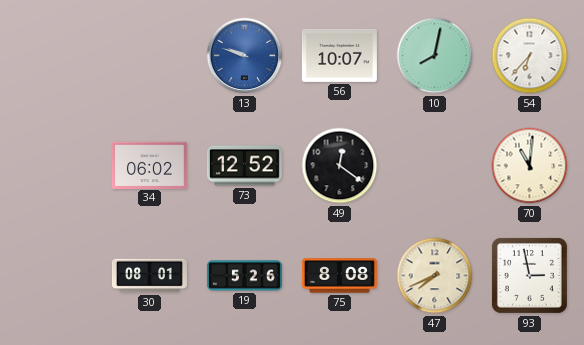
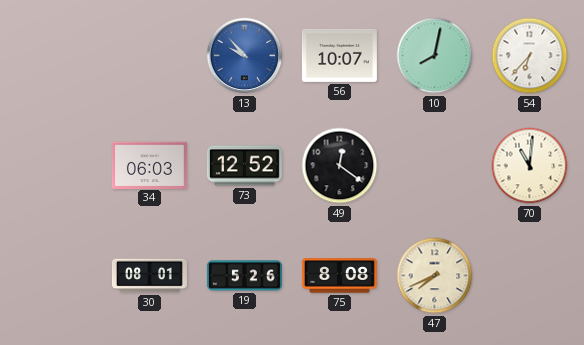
13: 9:48 -> 9:53 (245, 56)
34: 06:02 -> 06:03 (149, 165)
93: 2:58 -> none (529, 275)
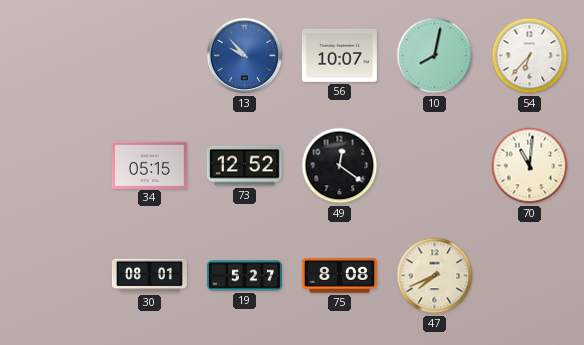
34: 06:03 -> 05:15 (149, 165)
19: 5:26 -> 5:27 (244, 276)
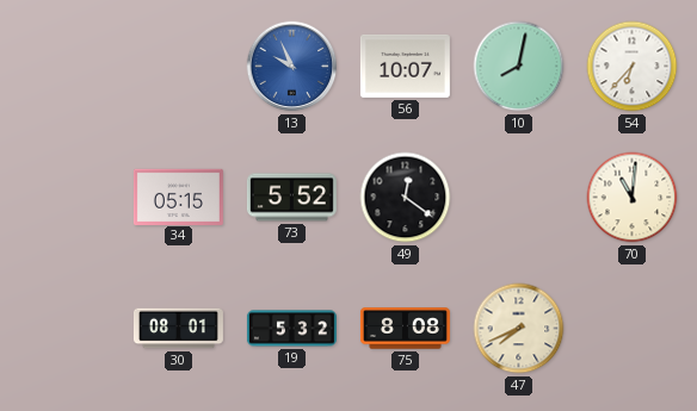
13: 9:53 -> 9:56 (292, 67)
73: 12:52 -> 5:52 (291, 198)
19: 5:27 -> 5:32 (291, 329)
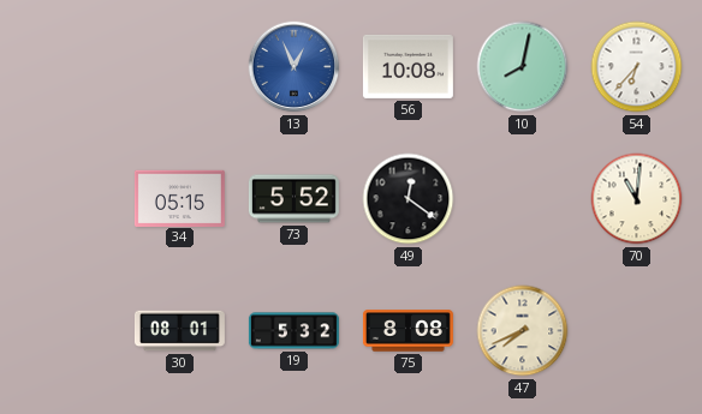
13: 9:56 -> 12:56 (295, 67)
56: 10:07 -> 10:08 (407, 66)
